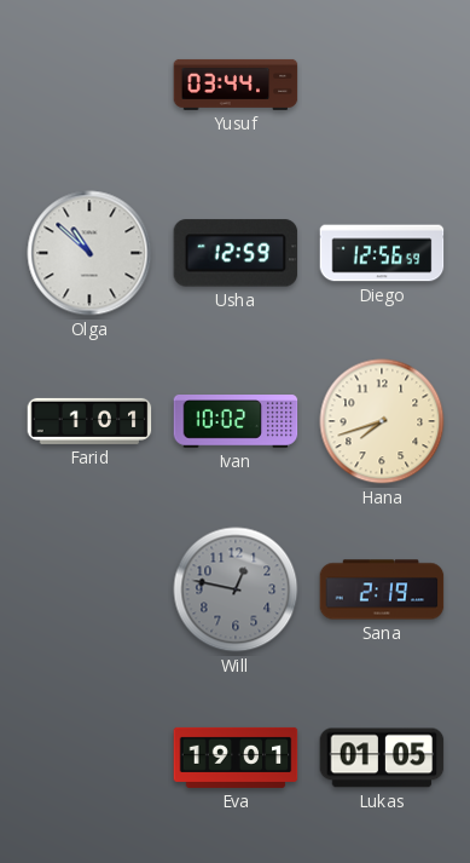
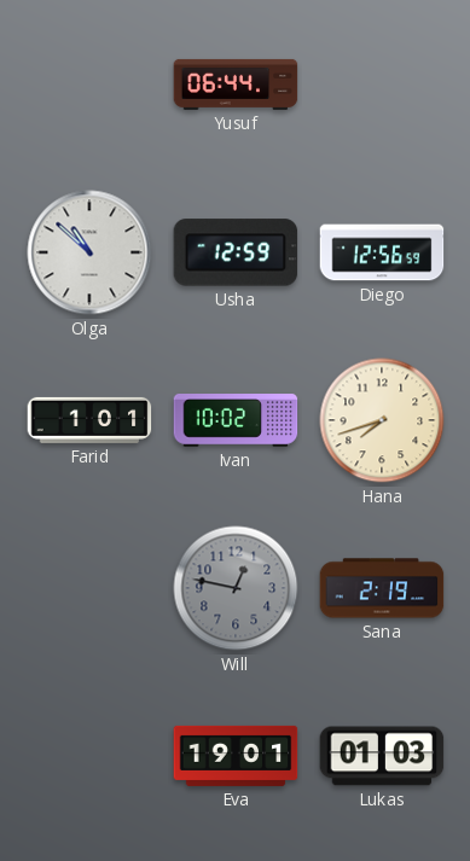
Yusuf: 03:44 -> 06:44 (236, 85)
Lukas: 01:05 -> 01:03 (382, 756)
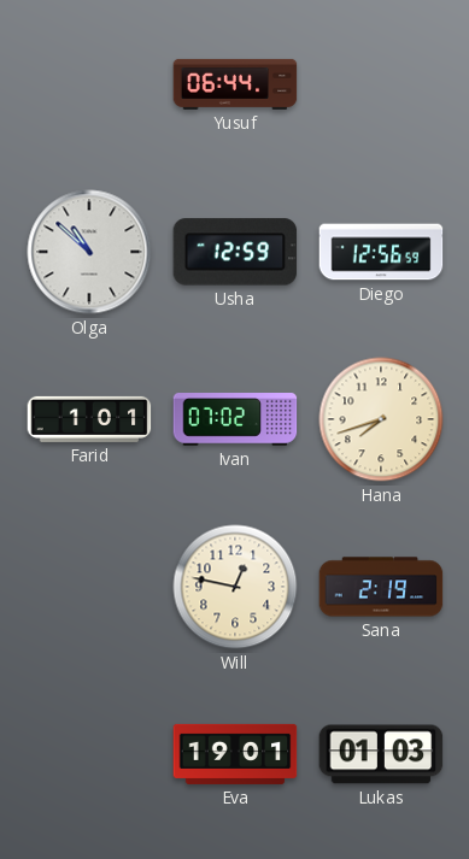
Ivan: 10:02 -> 07:02 (235, 420)
Will dial: grey -> cream (235, 587)
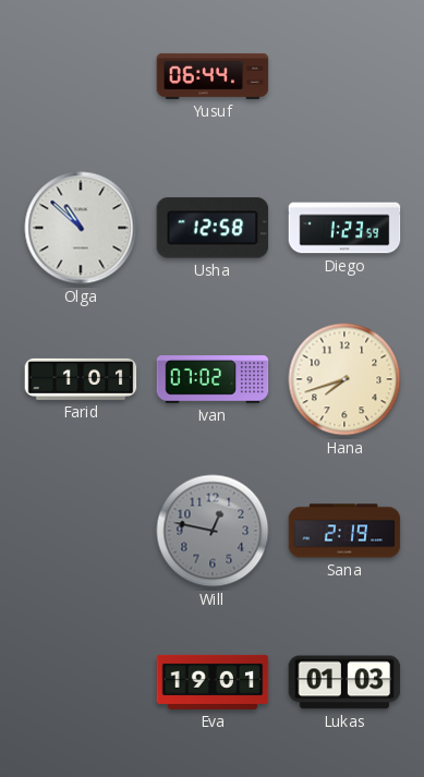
Usha: 12:59 -> 12:58 (213, 228)
Diego: 12:56 -> 1:23 (344, 228)
Will dial: cream -> grey (213, 531)
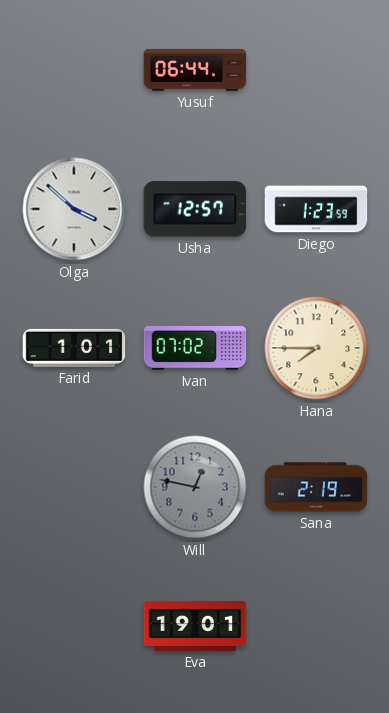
Olga: 10:52 -> 3:52 (74, 209)
Usha: 12:58 -> 12:57 (195, 209)
Hana: 7:42 -> 7:45 (316, 348)
Lukas: 01:03 -> none (344, 682)
